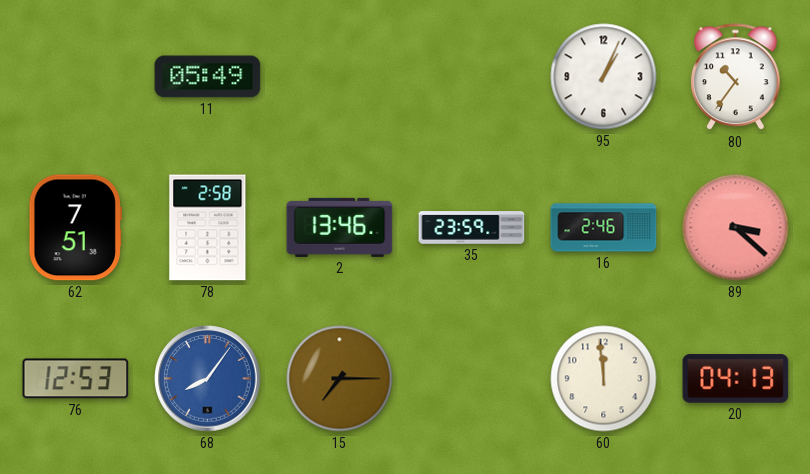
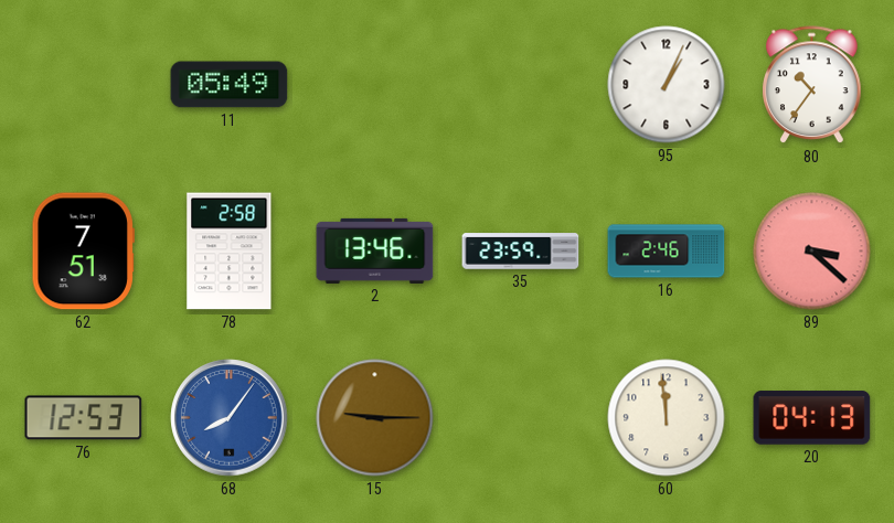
15: 7:15 -> 9:15 (375, 418)
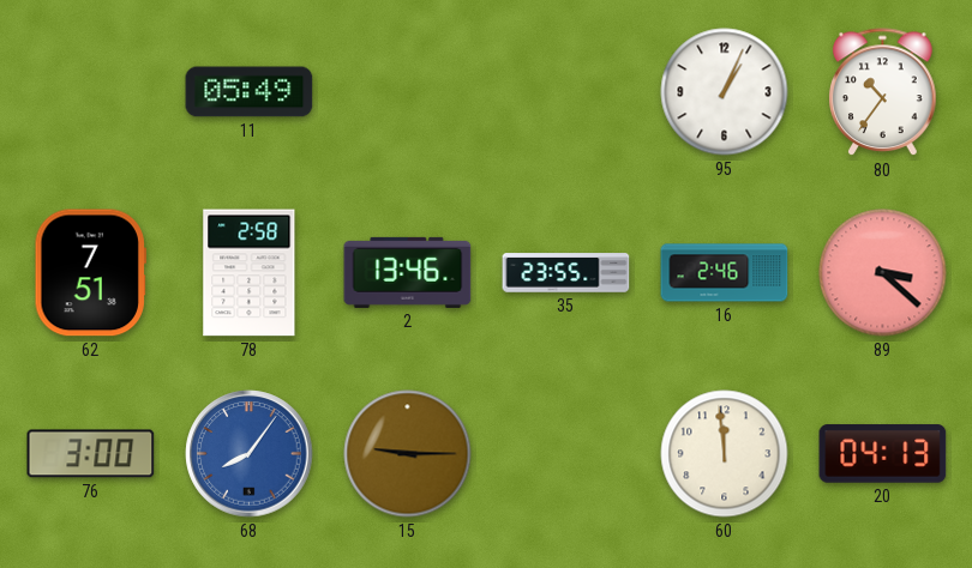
35: 23:59 -> 23:55 (566, 273)
76: 12:53 -> 3:00 (91, 454)
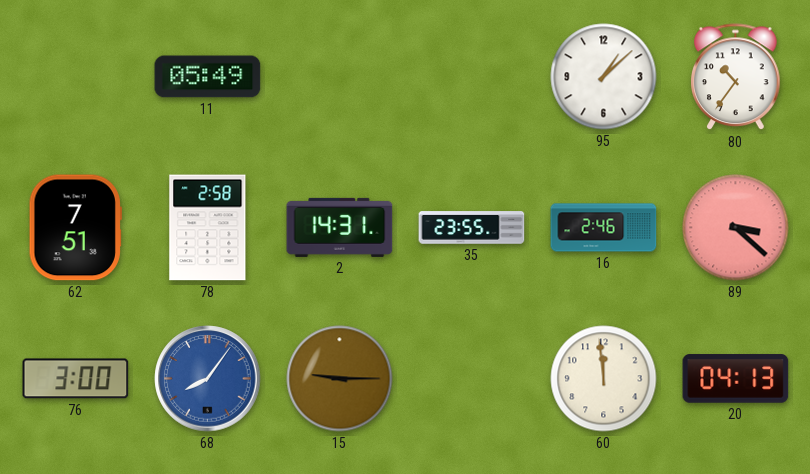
95: 1:04 -> 1:08 (604, 77)
2: 13:46 -> 14:31 (340, 227)
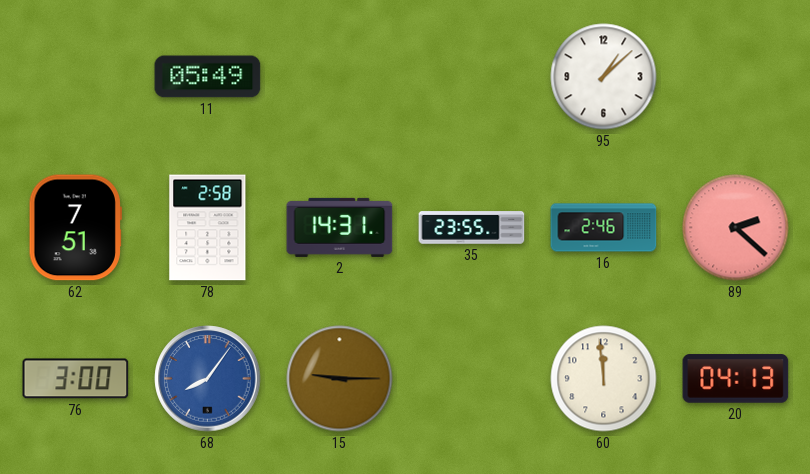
80: 10:36 -> none (736, 77)
89: 3:22 -> 2:22 (736, 228)
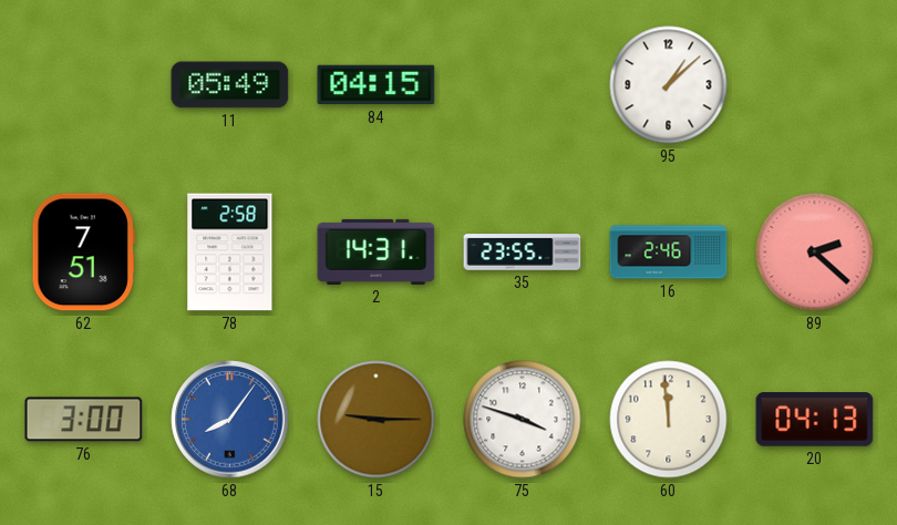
84: none -> 04:15 (377, 85)
75: none -> 3:48 (523, 420)
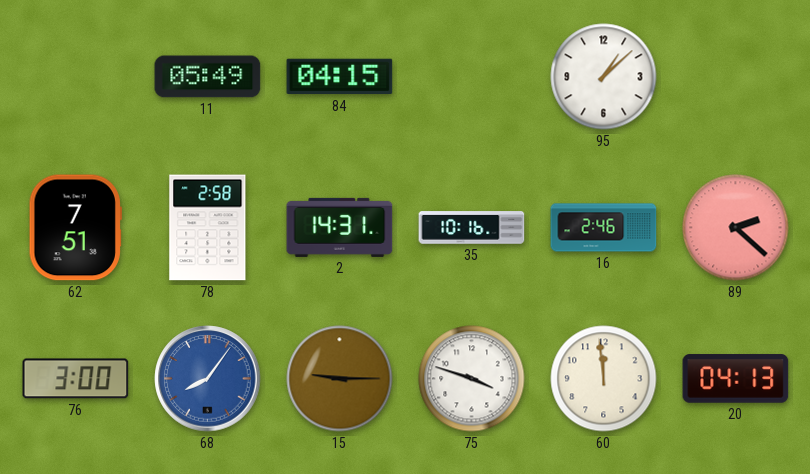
35: 23:55 -> 10:16 (472, 228)
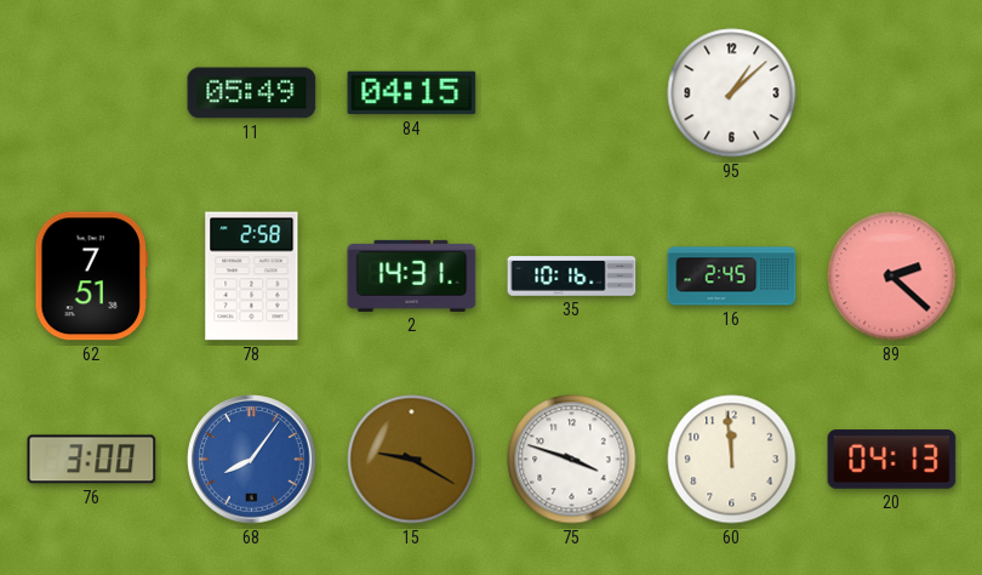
16: 2:46 -> 2:45 (732, 277)
15: 9:15 -> 9:20 (412, 460)
